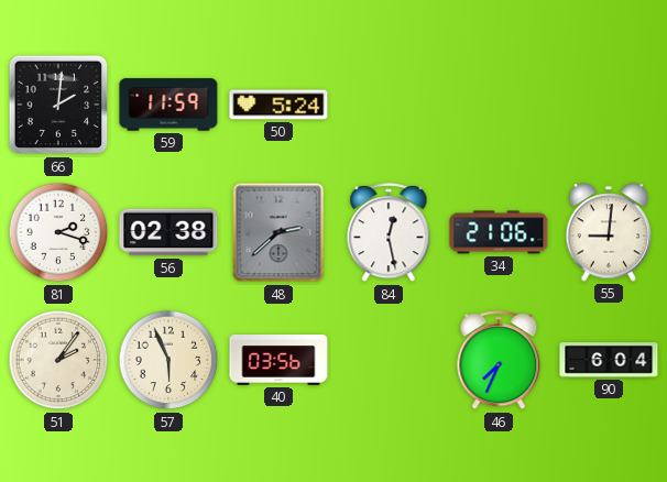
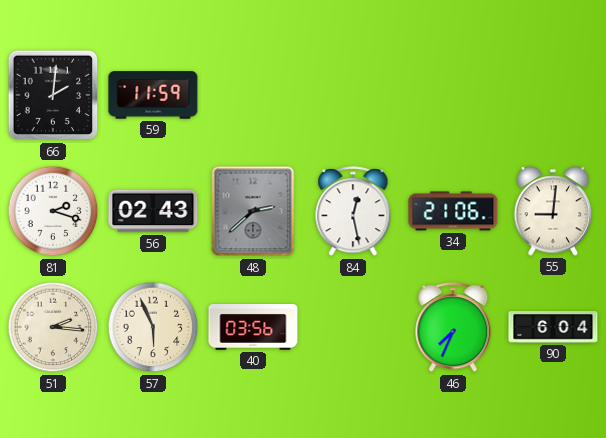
50: 5:24 -> none (278, 105)
56: 02:38 -> 02:43 (153, 211)
51: 2:06 -> 2:16 (53, 327)
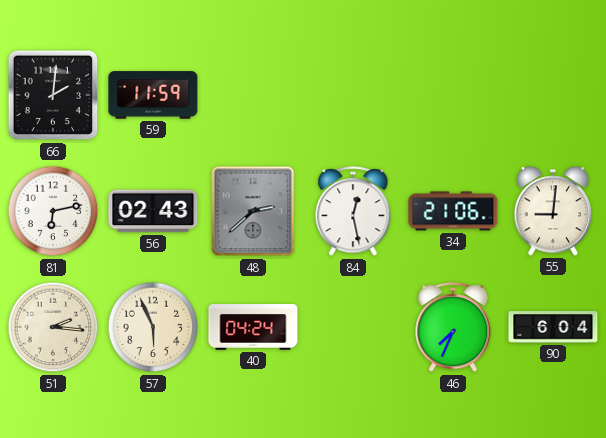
81: 2:18 -> 6:13 (53, 211)
40: 03:56 -> 04:24 (253, 328)
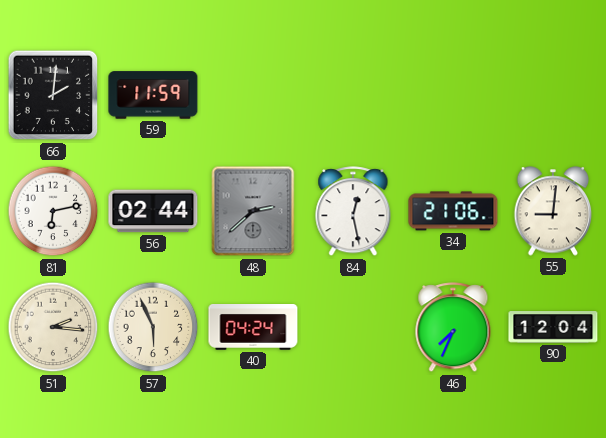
56: 02:43 -> 02:44 (153, 211)
90: 6:04 -> 12:04 (553, 327)
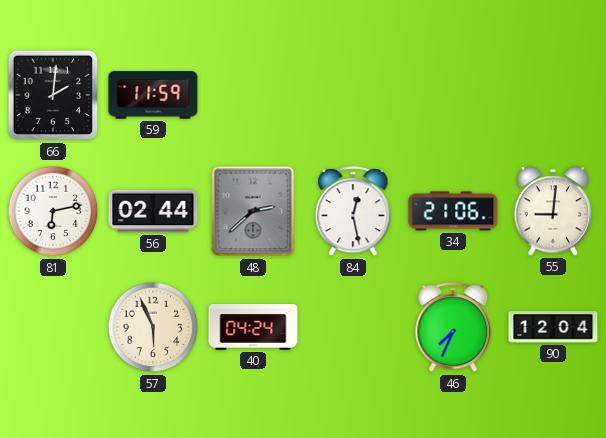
51: 2:16 -> none (53, 327)
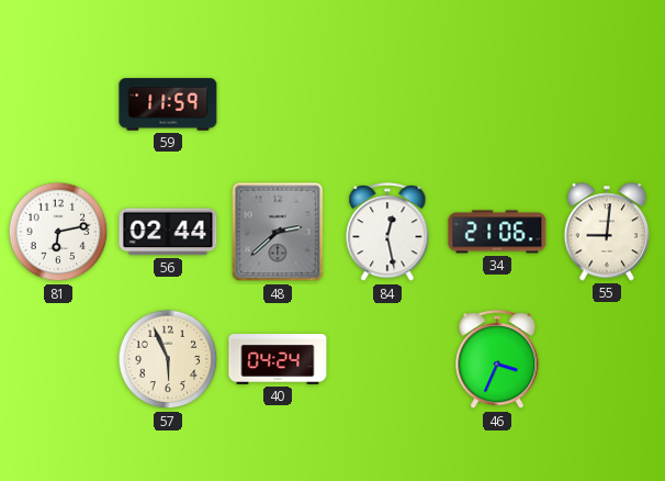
66: 2:01 -> none (53, 95)
46: 7:34 -> 3:34 (497, 360)
90: 12:04 -> none (553, 327)
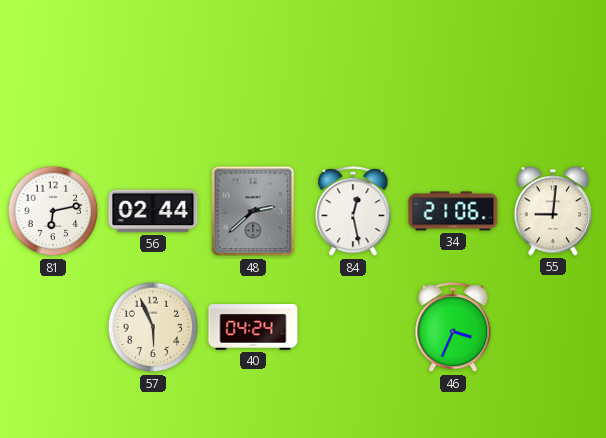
59: 11:59 -> none (168, 104)
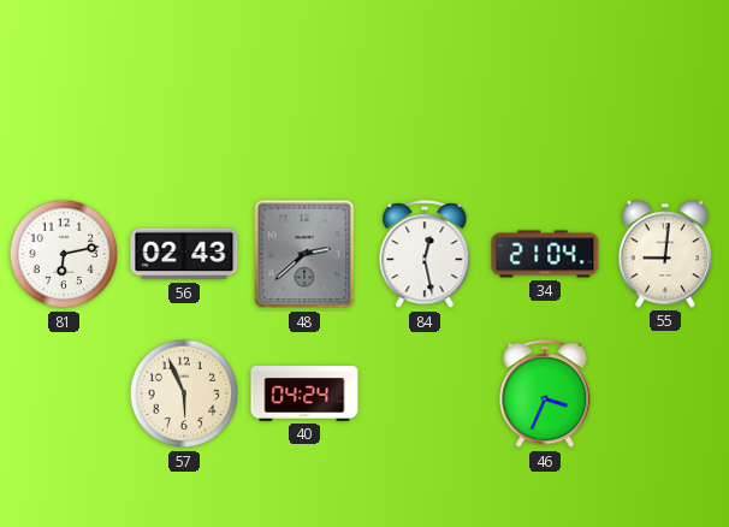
56: 02:44 -> 02:43 (184, 254)
34: 21:06 -> 21:04 (545, 254)
